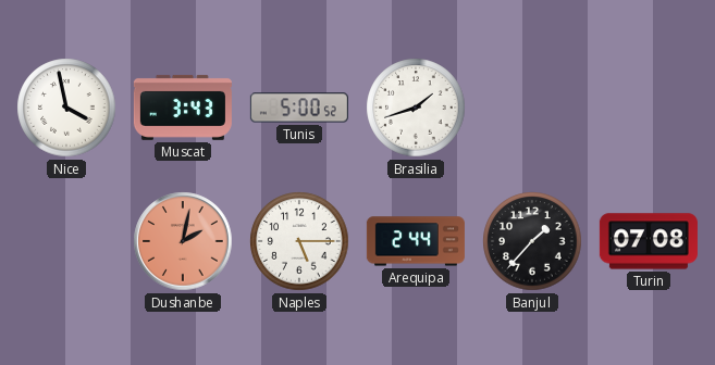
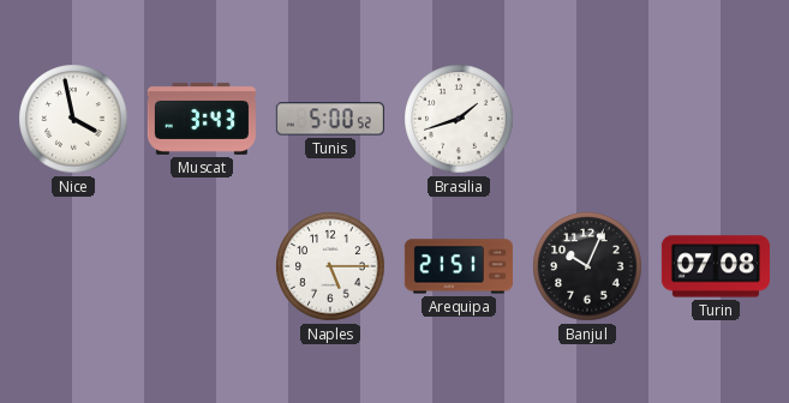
Dushanbe: 2:02 -> none (183, 241)
Arequipa: 2:44 -> 21:51 (459, 266)
Banjul: 1:37 -> 10:04 (587, 266)
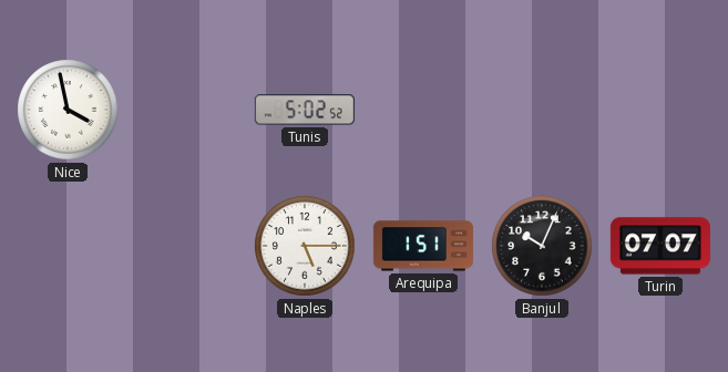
Muscat: 3:43 -> none (202, 119)
Tunis: 5:00 -> 5:02 (305, 110)
Brasilia: 1:42 -> none (459, 119)
Arequipa: 21:51 -> 1:51 (423, 246)
Turin: 07:08 -> 07:07 (660, 246)
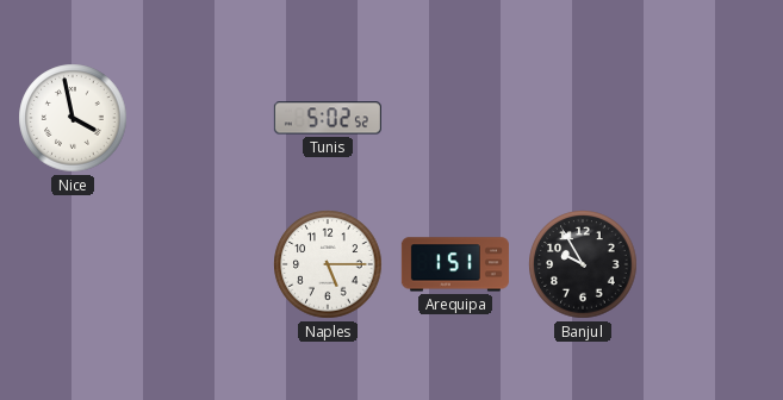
Banjul: 10:04 -> 9:55 (583, 264)
Turin: 07:07 -> none (660, 246)
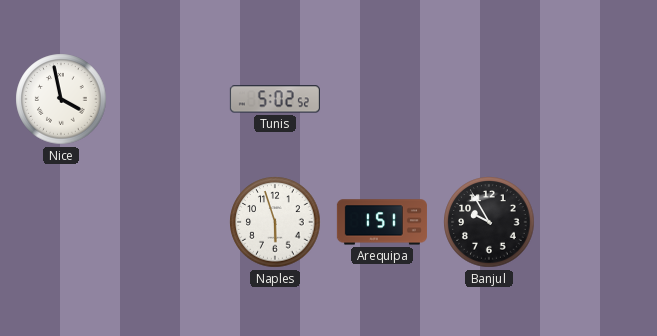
Naples: 5:15 -> 5:57 (275, 222)
